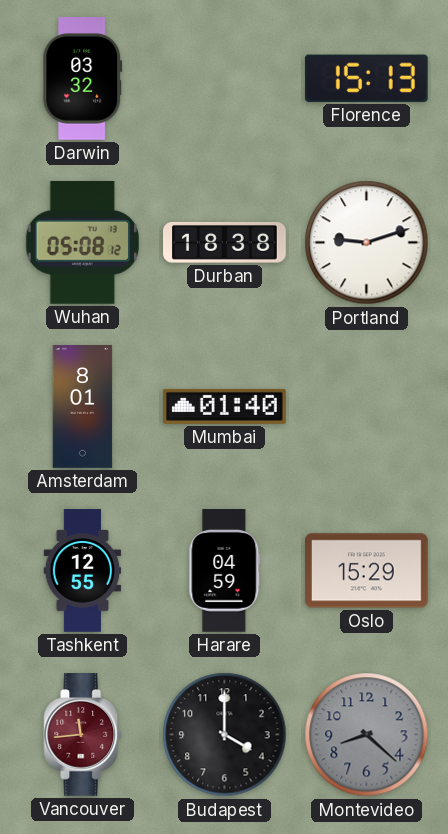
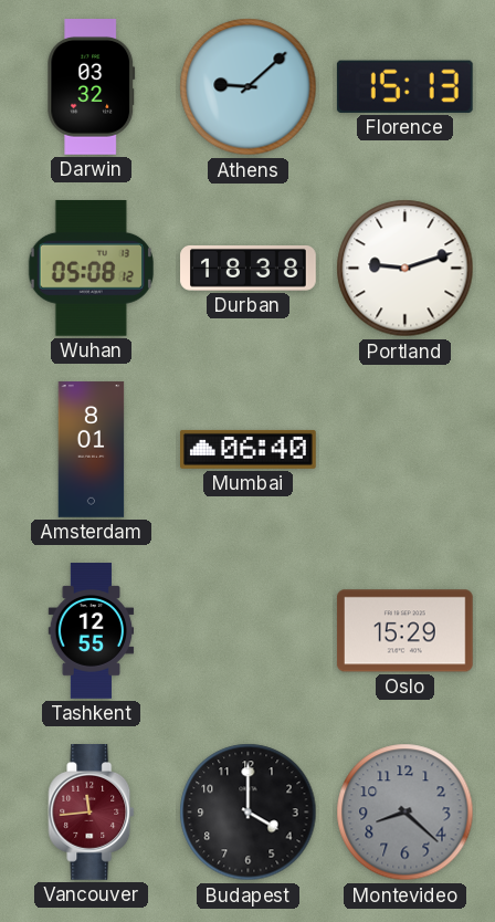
Athens: none -> 9:08 (249, 87)
Mumbai: 01:40 -> 06:40 (249, 449)
Harare: 04:59 -> none (225, 571)
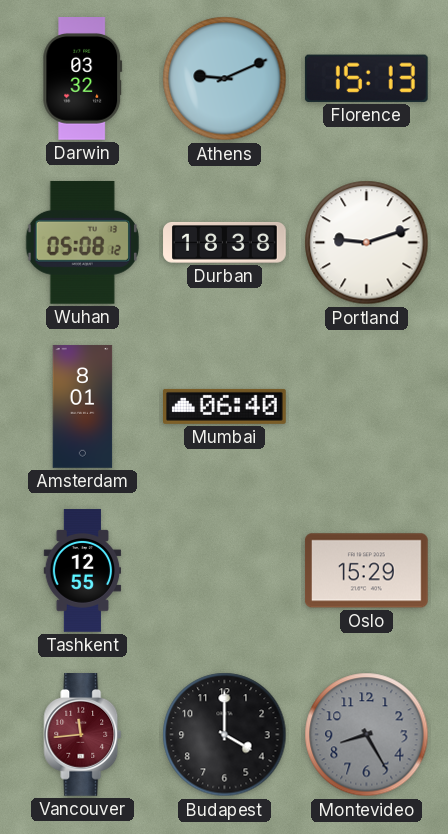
Athens: 9:08 -> 9:11 (225, 79)
Montevideo: 8:22 -> 8:25 (367, 735)
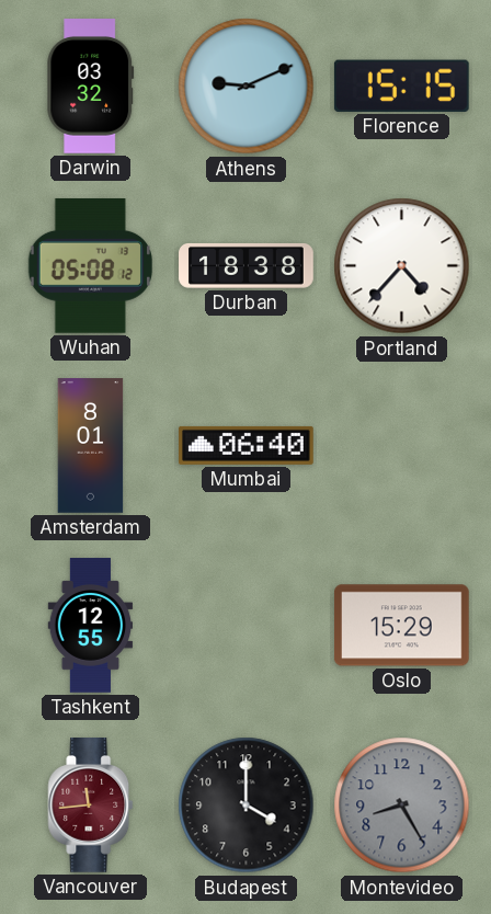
Florence: 15:13 -> 15:15 (401, 85)
Portland: 9:12 -> 4:37 (402, 266)
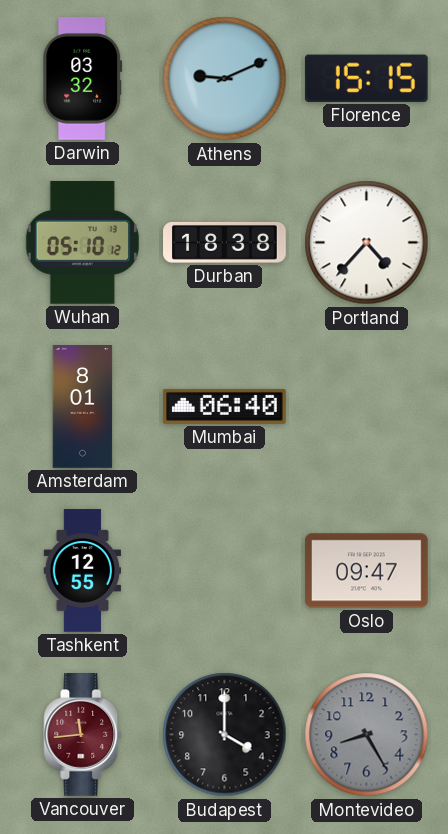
Wuhan: 05:08 -> 05:10 (82, 242)
Oslo: 15:29 -> 09:47 (366, 571)
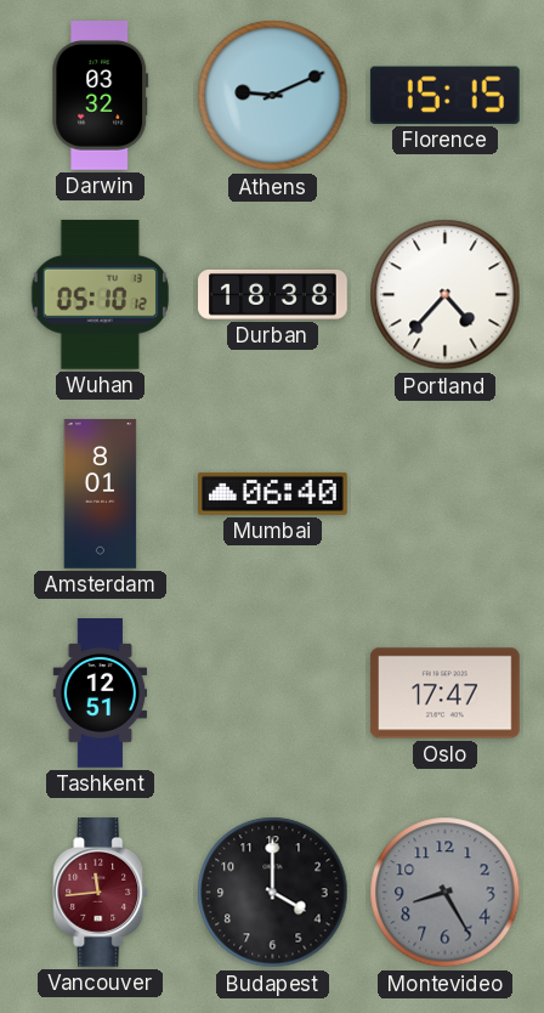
Tashkent: 12:55 -> 12:51 (101, 694)
Oslo: 09:47 -> 17:47 (444, 694)
